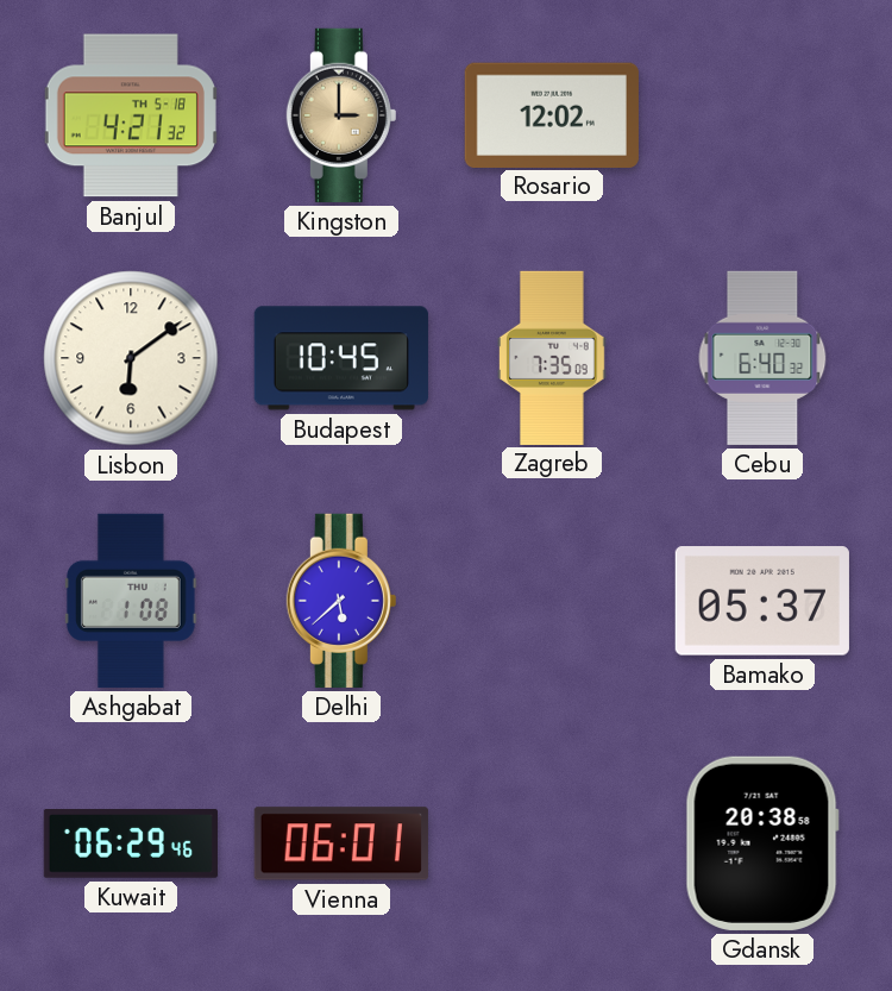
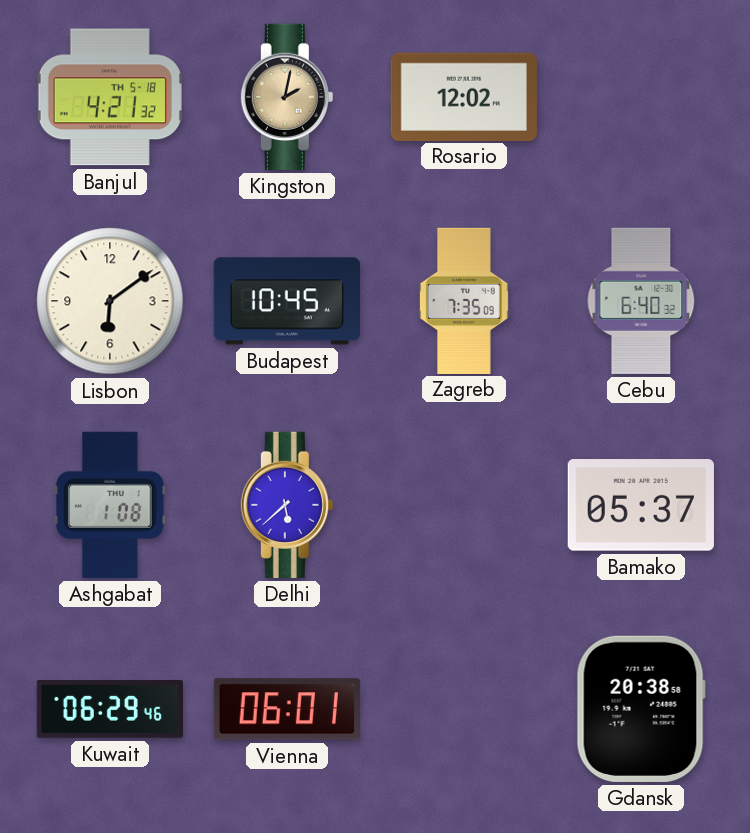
Kingston: 3:00 -> 2:02 (287, 97)
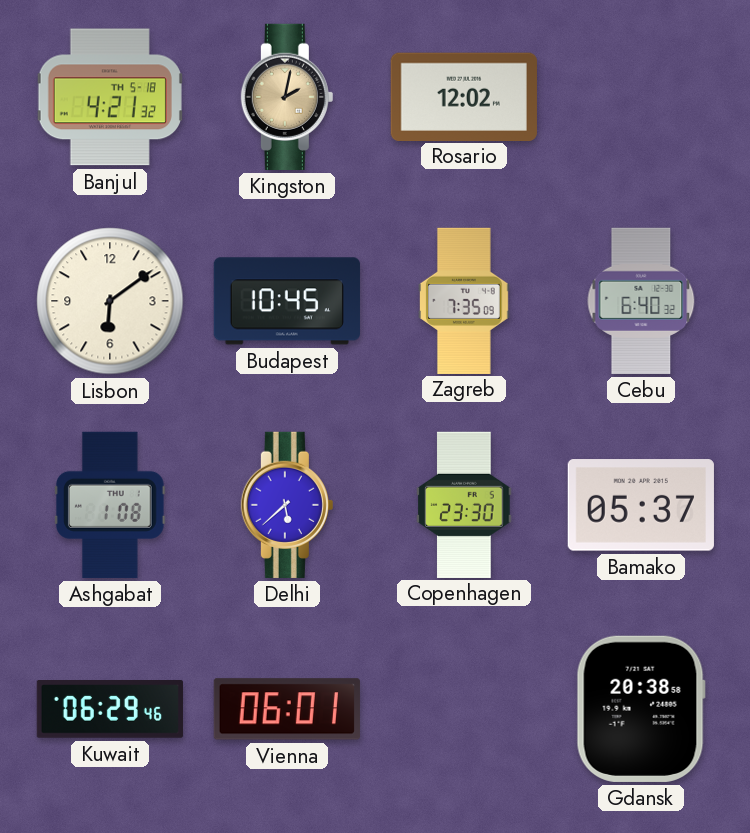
Copenhagen: none -> 23:30 (464, 504)
